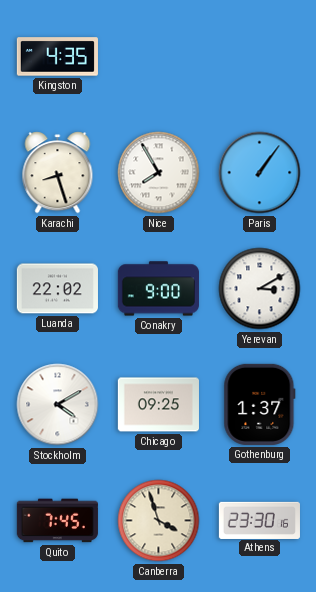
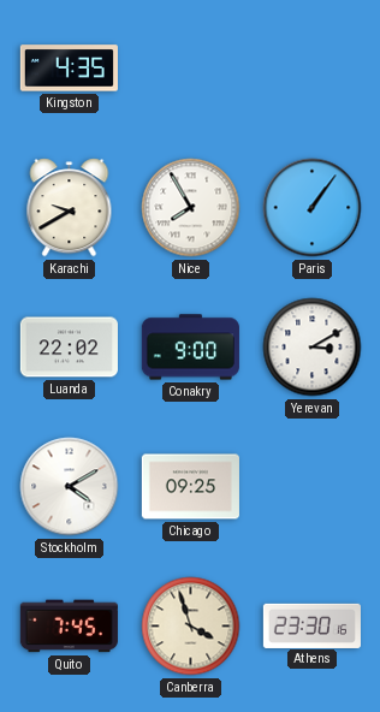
Karachi: 8:27 -> 9:40 (70, 208)
Gothenburg: 1:37 -> none (260, 404)
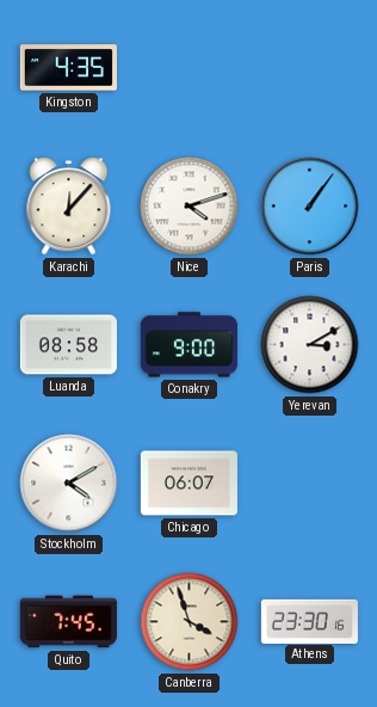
Karachi: 9:40 -> 12:07 (69, 207)
Nice: 7:55 -> 4:12 (190, 207)
Luanda: 22:02 -> 08:58 (68, 345)
Chicago: 09:25 -> 06:07 (188, 484)
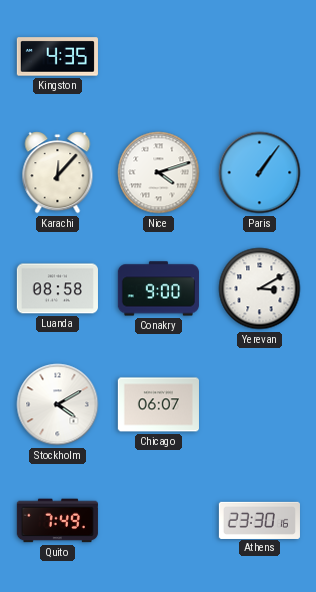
Quito: 7:45 -> 7:49 (57, 521)
Canberra: 3:57 -> none (190, 622)
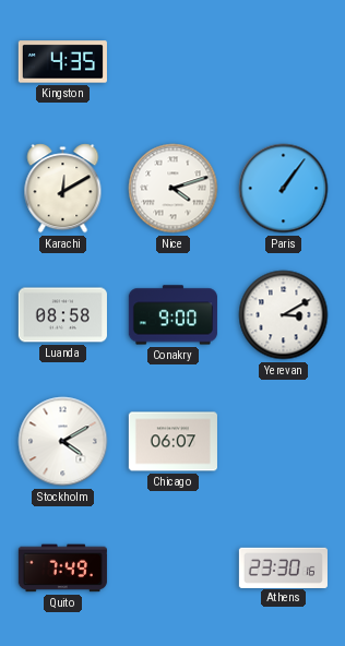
Karachi: 12:07 -> 12:10 (63, 189)
